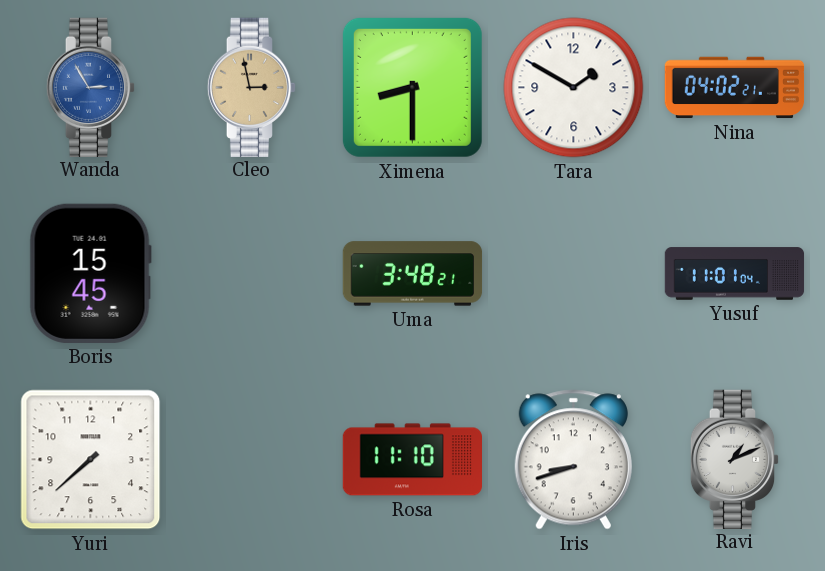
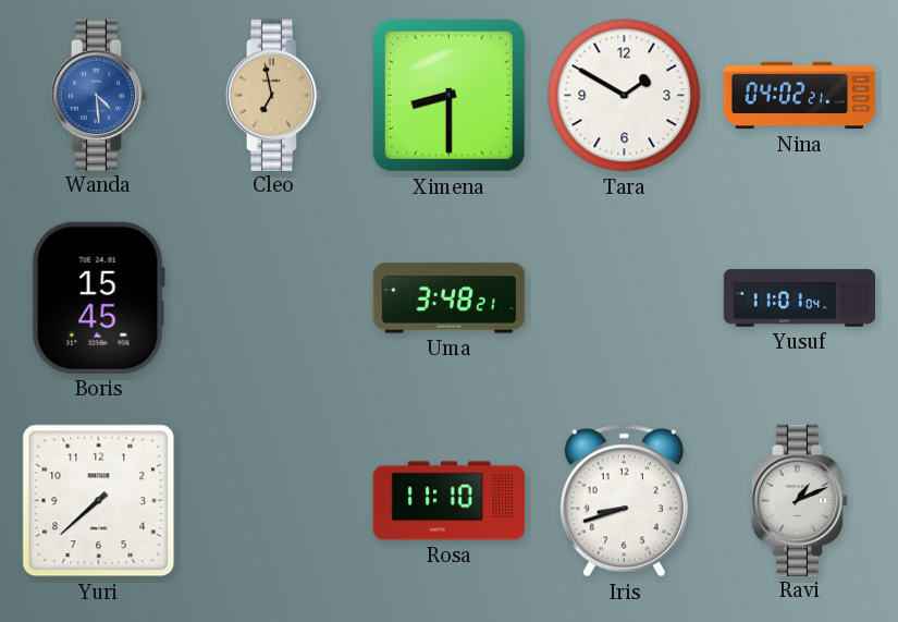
Wanda: 2:55 -> 4:29 (99, 95)
Cleo: 2:58 -> 6:58 (274, 95)
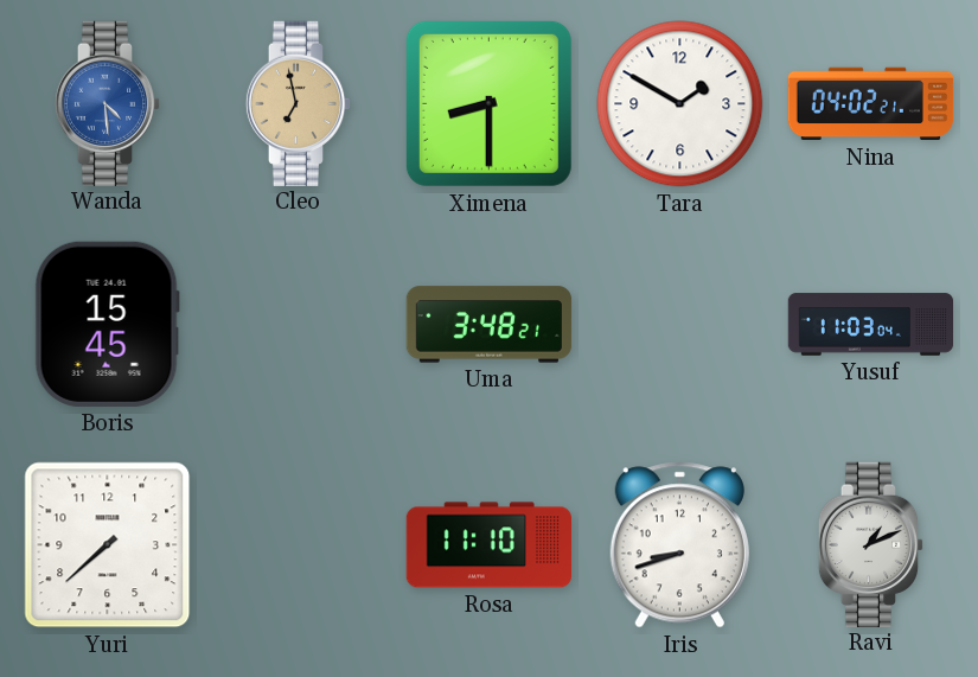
Yusuf: 11:01 -> 11:03 (871, 325)
